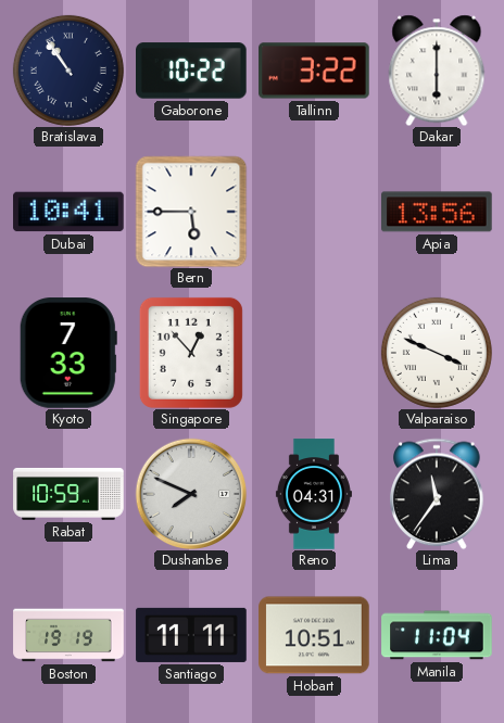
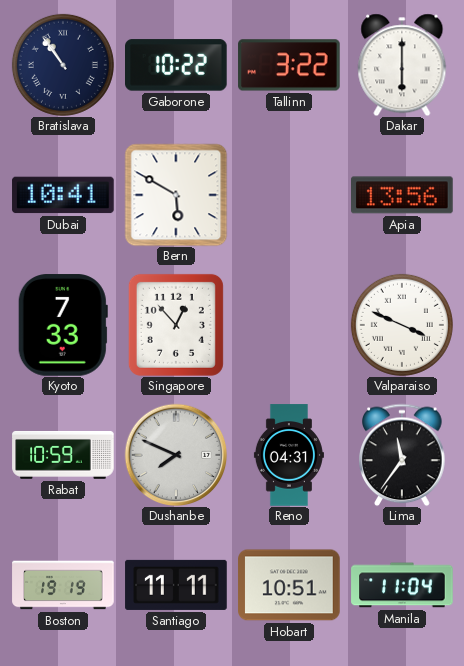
Bern: 5:45 -> 5:50 (176, 195)
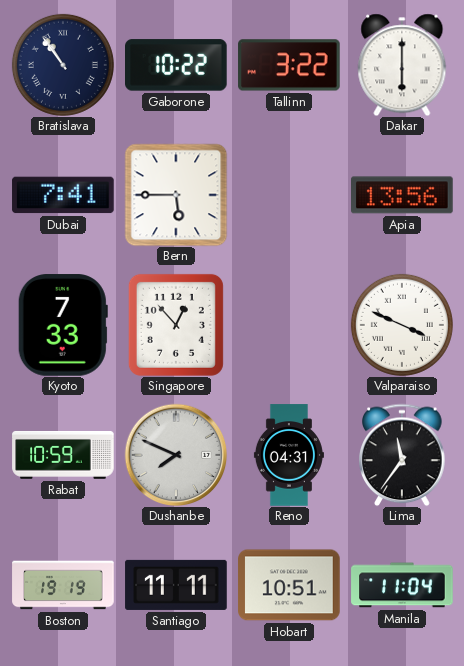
Dubai: 10:41 -> 7:41 (63, 195)
Bern: 5:50 -> 5:45 (176, 195)
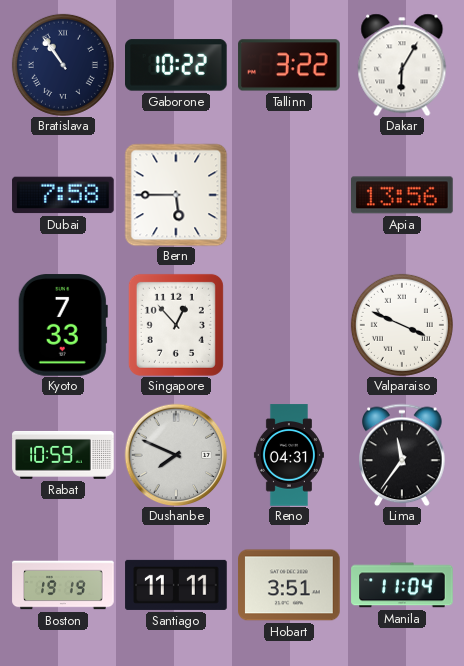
Dakar: 6:00 -> 6:05 (402, 65)
Dubai: 7:41 -> 7:58 (63, 195)
Hobart: 10:51 -> 3:51 (289, 585)
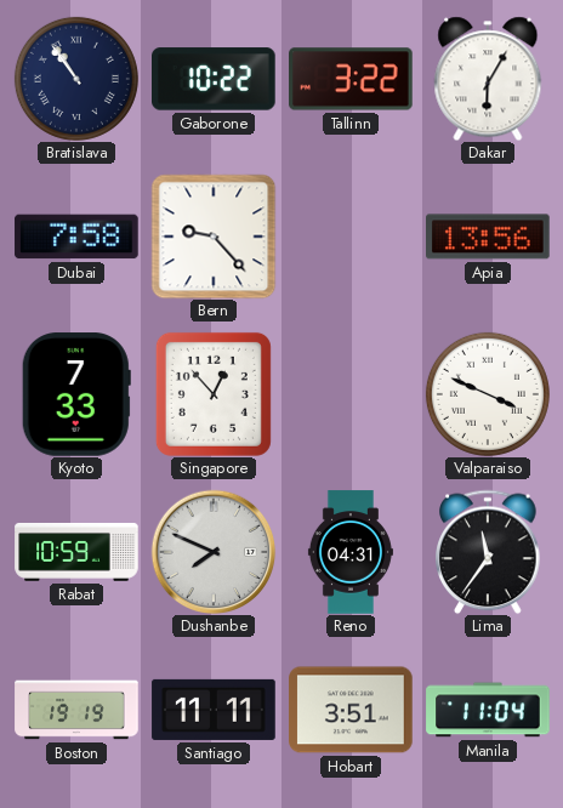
Bern: 5:45 -> 9:23 (214, 237)
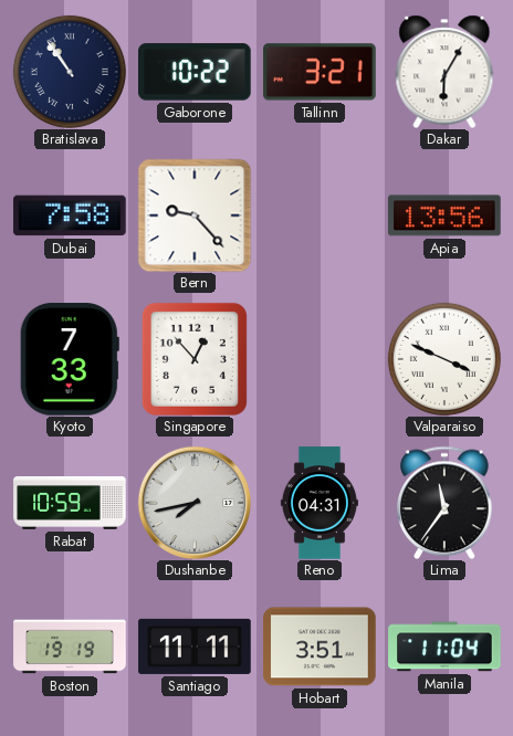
Tallinn: 3:22 -> 3:21 (320, 72)
Dushanbe: 7:49 -> 7:43 (195, 503)
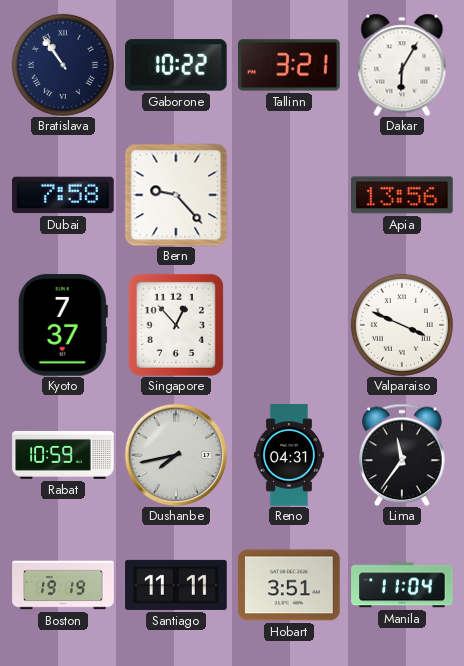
Kyoto: 7:33 -> 7:37 (63, 325)
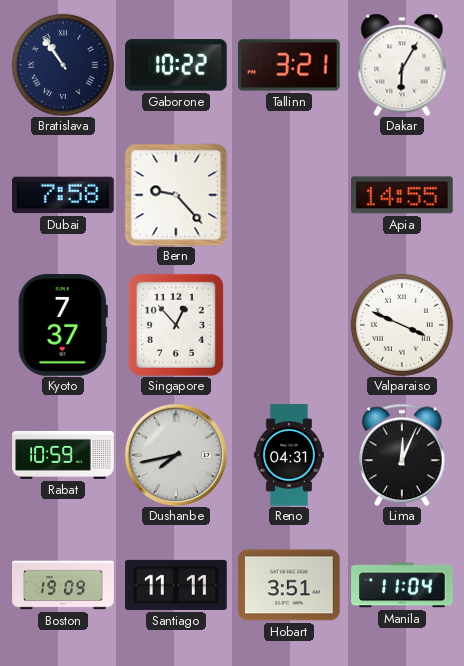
Apia: 13:56 -> 14:55 (402, 195)
Lima: 11:36 -> 12:04 (402, 455)
Boston: 19:19 -> 19:09 (63, 585)
